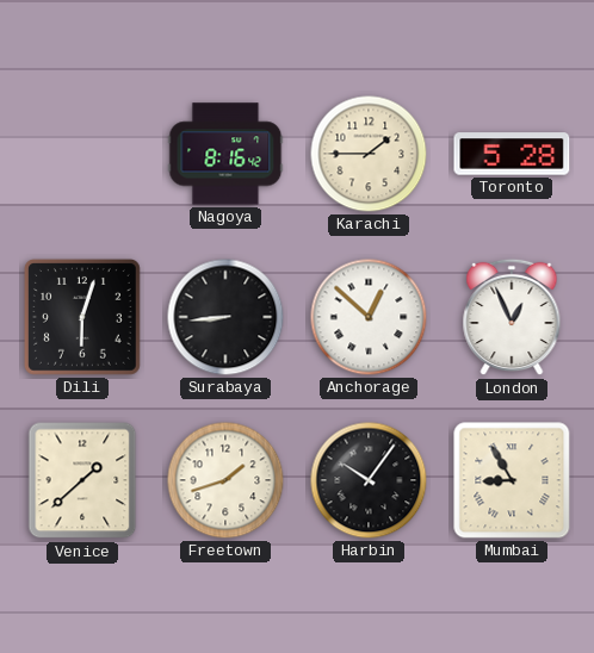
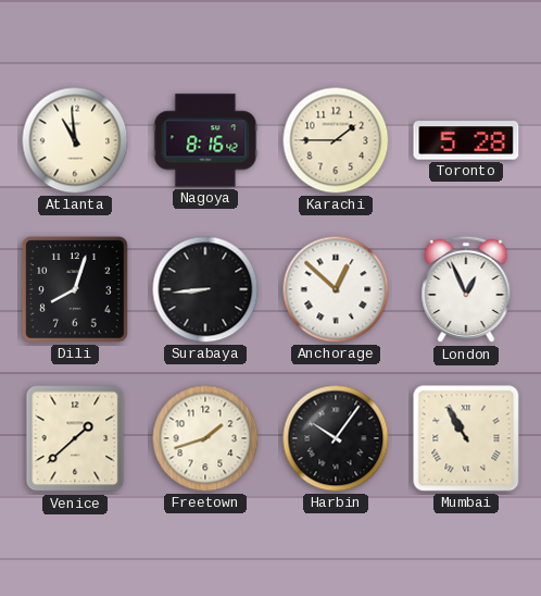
Atlanta: none -> 10:59 (75, 140)
Dili: 6:03 -> 8:03 (75, 289)
Mumbai: 8:55 -> 10:55 (466, 438)
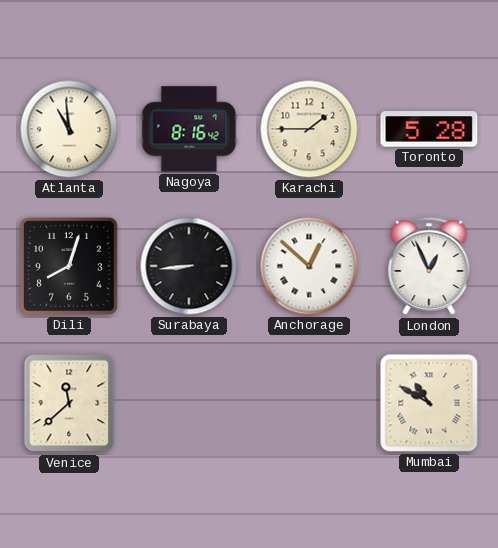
Venice: 1:38 -> 11:38 (69, 403)
Freetown: 1:42 -> none (205, 438)
Harbin: 10:06 -> none (336, 438)
Mumbai: 10:55 -> 10:50 (429, 403)
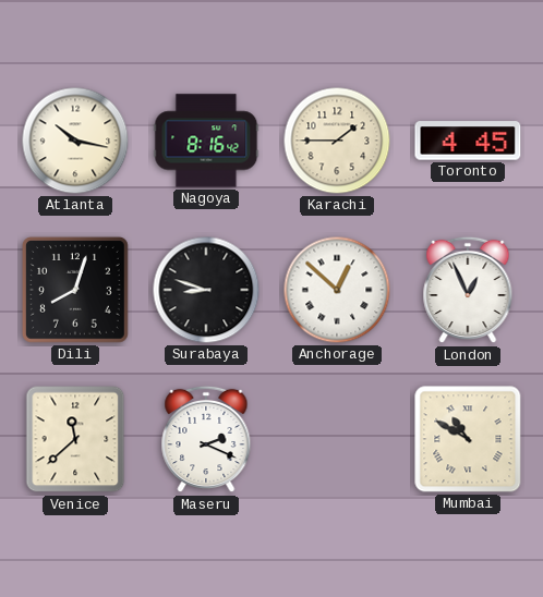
Atlanta: 10:59 -> 10:17 (75, 141)
Toronto: 5:28 -> 4:45 (468, 141)
Surabaya: 8:44 -> 8:48 (206, 290)
Maseru: none -> 2:19 (206, 439)
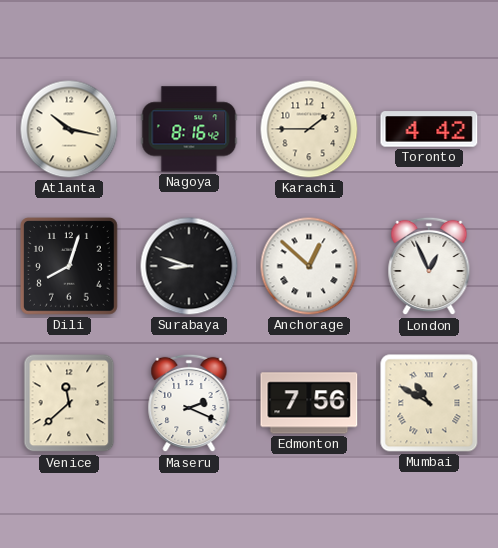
Toronto: 4:45 -> 4:42 (429, 129)
Edmonton: none -> 7:56 (309, 403)
